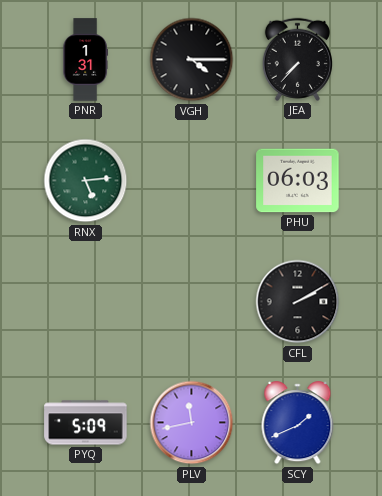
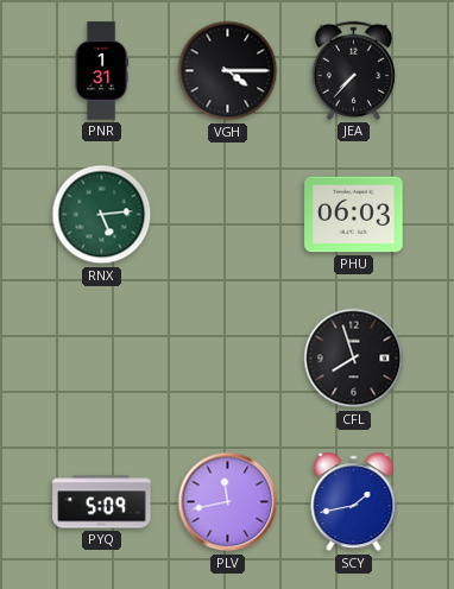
CFL: 2:10 -> 7:57 (354, 359)
SCY: 1:41 -> 1:43 (354, 502)
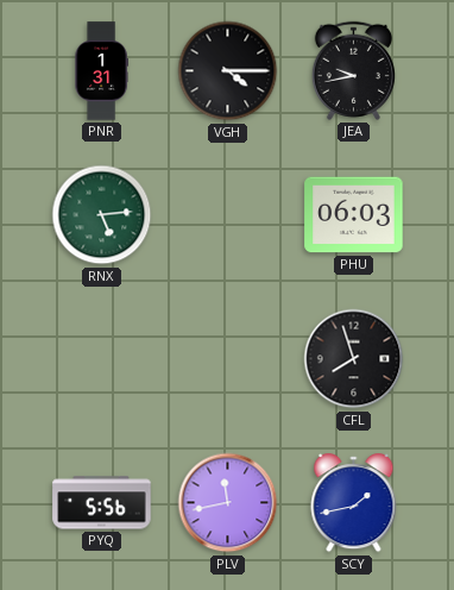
JEA: 7:37 -> 9:43 (353, 70)
PYQ: 5:09 -> 5:56 (102, 503)
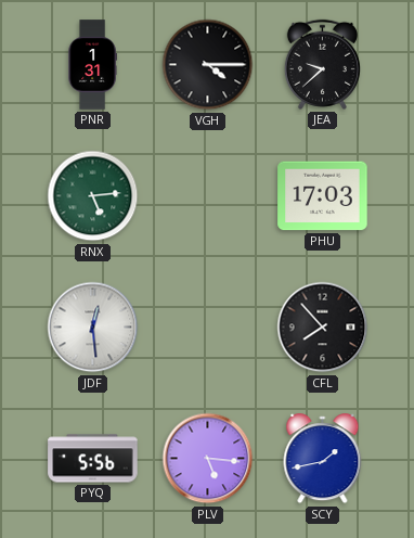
JEA: 9:43 -> 9:38 (322, 64)
PHU: 06:03 -> 17:03 (323, 196)
JDF: none -> 12:29 (93, 328)
CFL: 7:57 -> 7:53 (323, 328)
PLV: 11:43 -> 5:16 (208, 459)
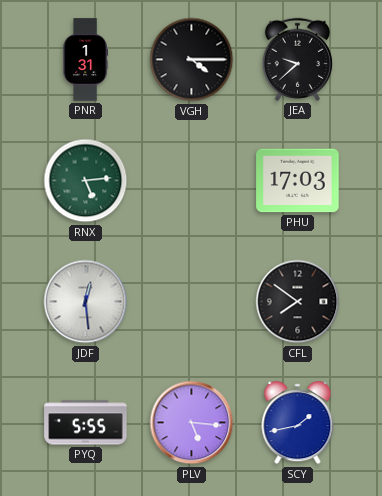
CFL: 7:53 -> 7:51 (298, 302)
PYQ: 5:56 -> 5:55 (86, 423)
